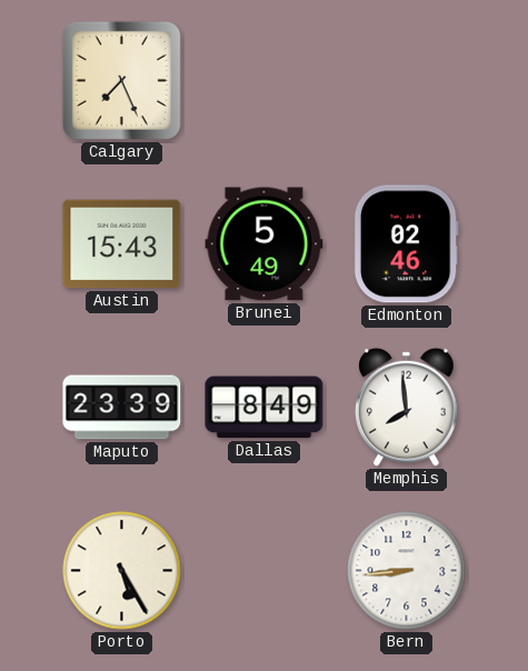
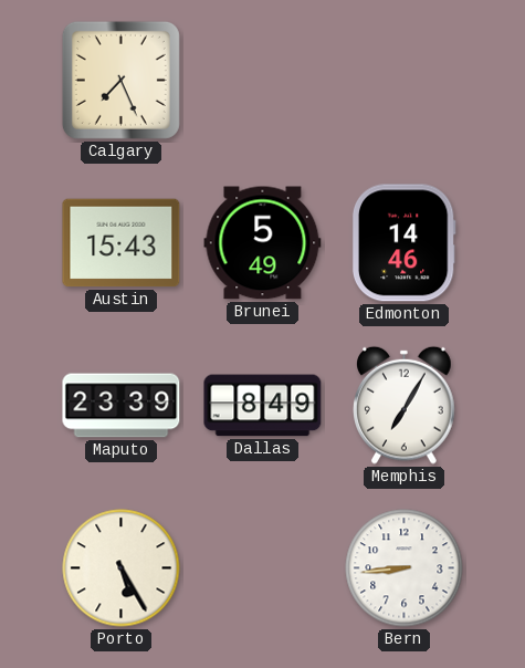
Edmonton: 02:46 -> 14:46 (403, 243)
Memphis: 7:59 -> 7:05 (405, 405)
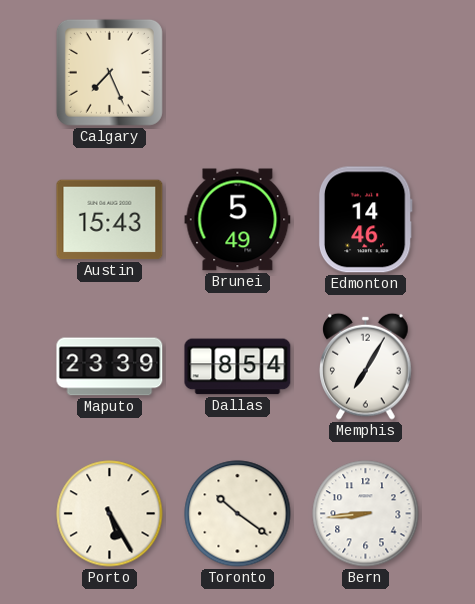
Dallas: 8:49 -> 8:54 (238, 367)
Toronto: none -> 10:21 (238, 514)
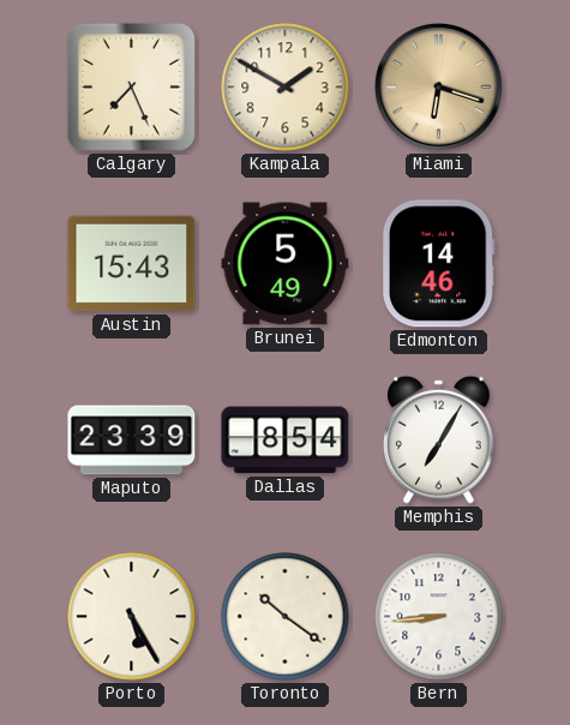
Kampala: none -> 1:50 (286, 88)
Miami: none -> 6:18 (439, 88)
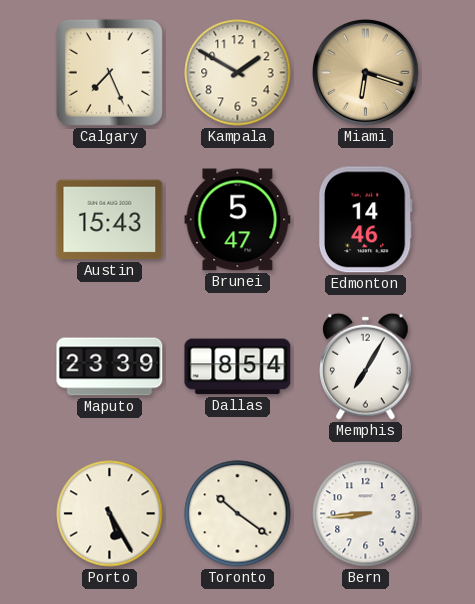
Brunei: 5:49 -> 5:47 (238, 220)
